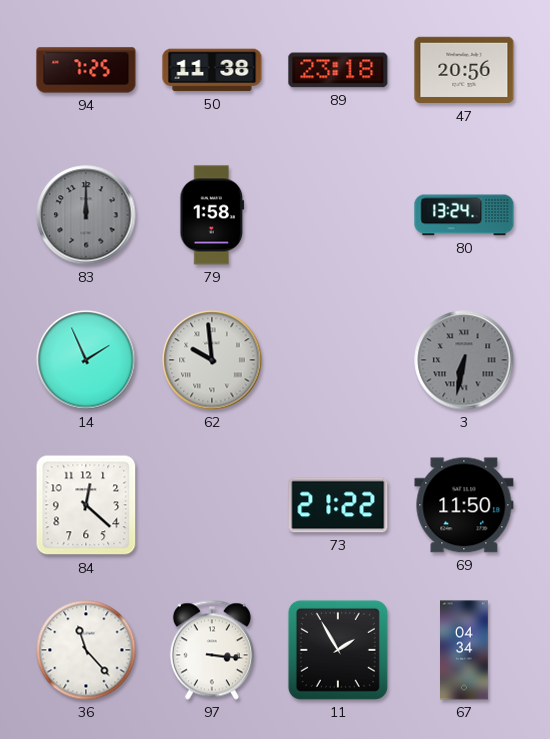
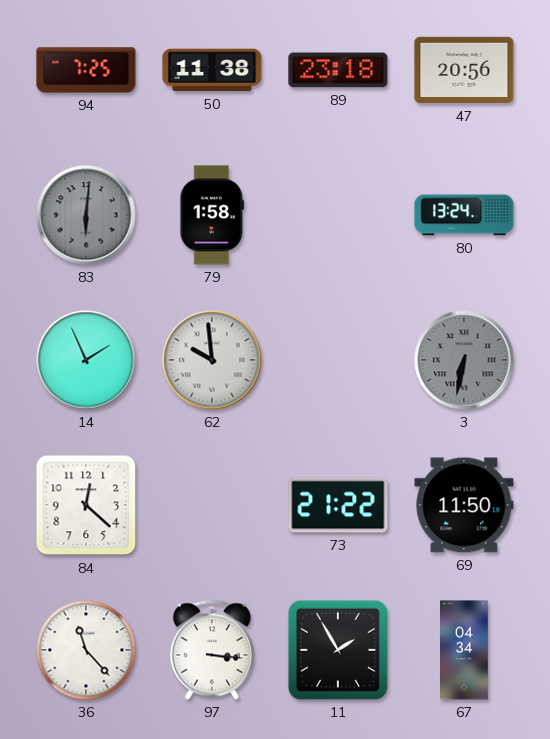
83: 12:00 -> 6:01 (86, 215)
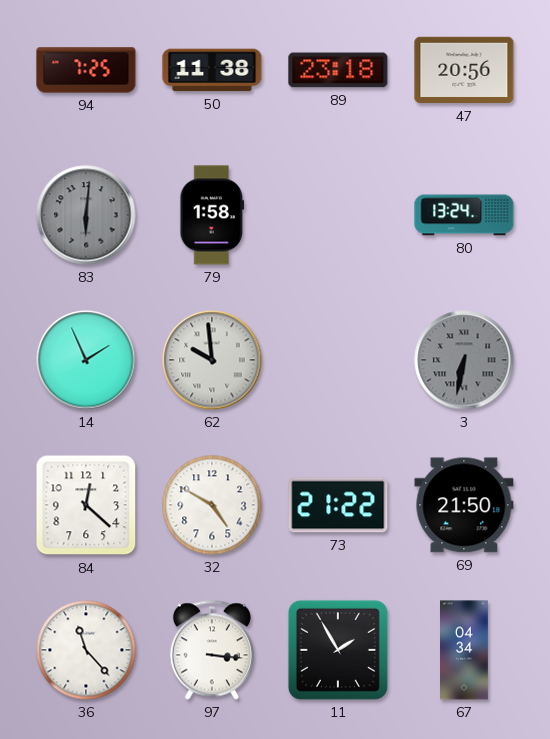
32: none -> 4:50 (212, 505)
69: 11:50 -> 21:50 (464, 505)
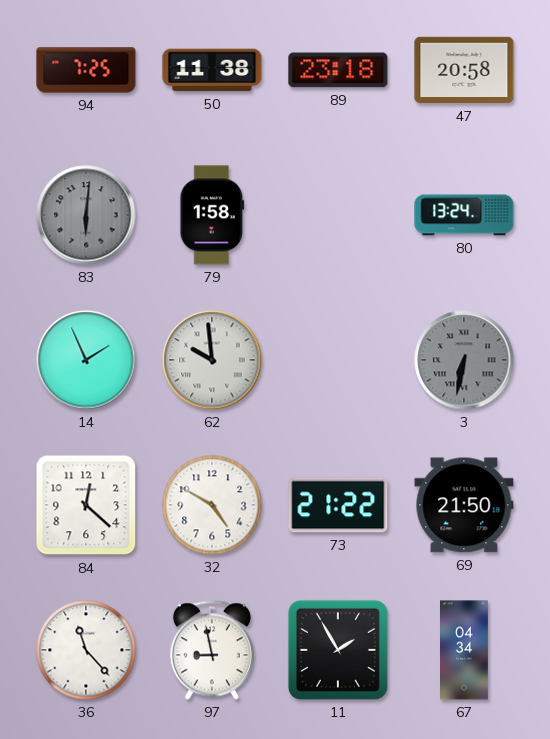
47: 20:56 -> 20:58 (464, 70)
97: 3:16 -> 8:58 (212, 650)
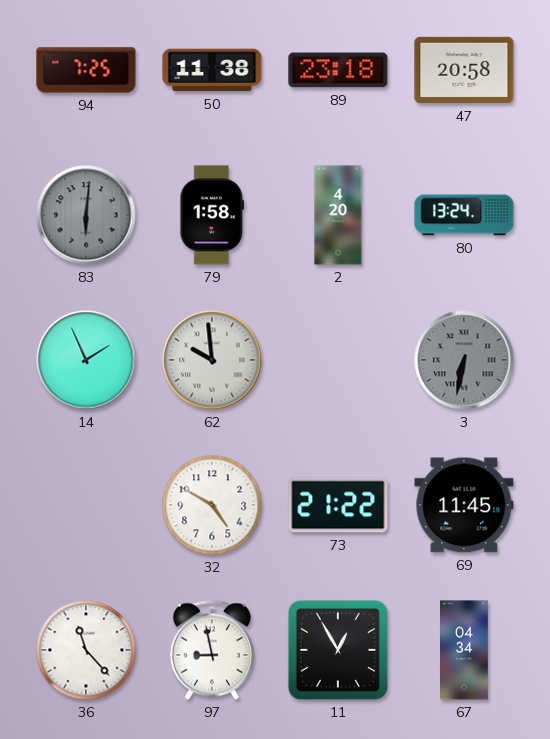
2: none -> 4:20 (338, 215)
84: 12:22 -> none (86, 505)
69: 21:50 -> 11:45 (464, 505)
11: 1:55 -> 12:55 (338, 650)
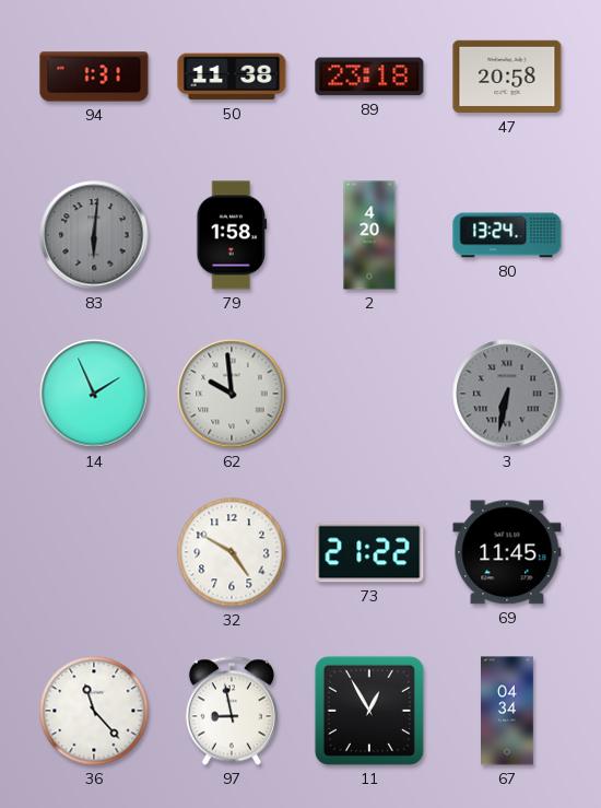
94: 7:25 -> 1:31 (94, 77)
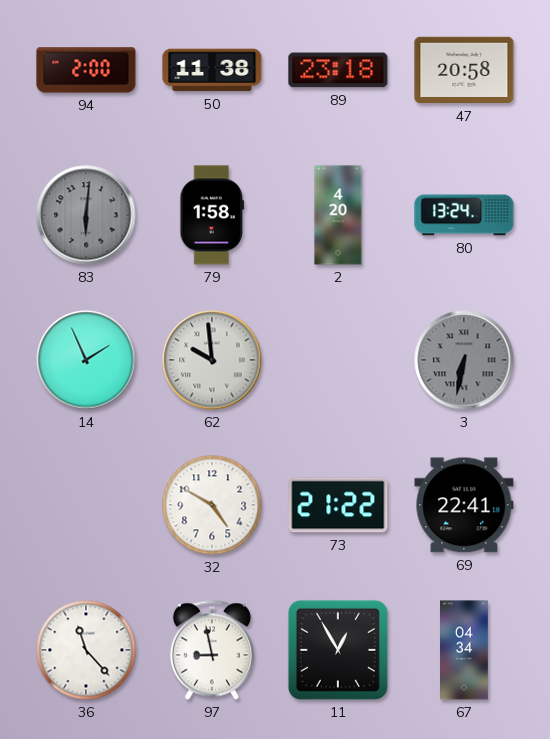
94: 1:31 -> 2:00 (86, 70)
69: 11:45 -> 22:41 (464, 505)
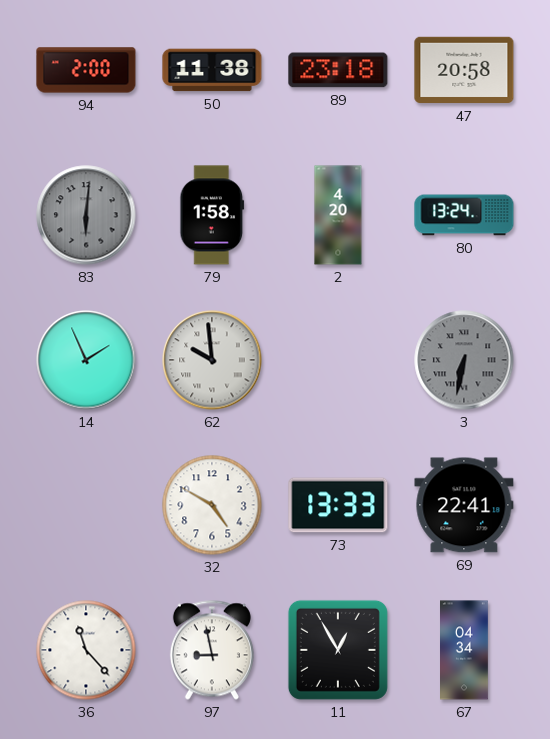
73: 21:22 -> 13:33 (338, 505)
